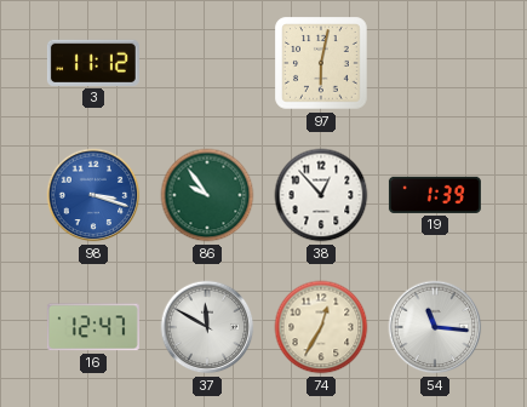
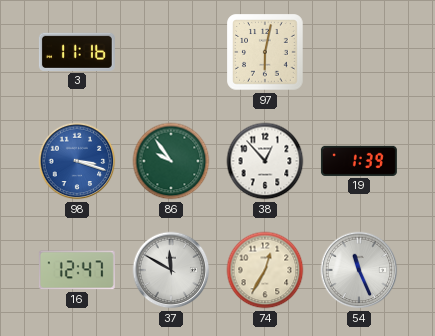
3: 11:12 -> 11:16 (77, 52)
54: 11:16 -> 11:26 (359, 270)
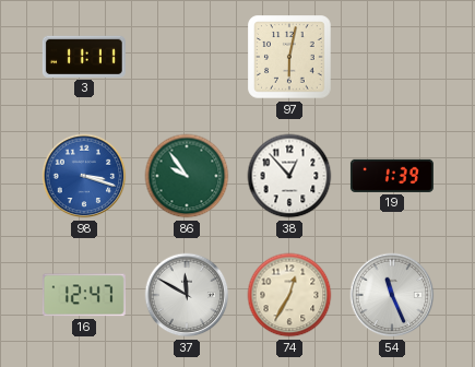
3: 11:16 -> 11:11 (84, 57)
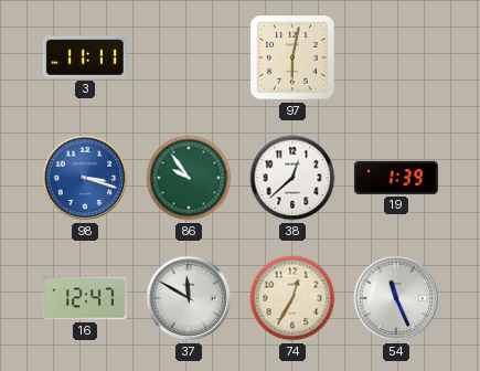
38: 12:53 -> 12:38 (292, 178)
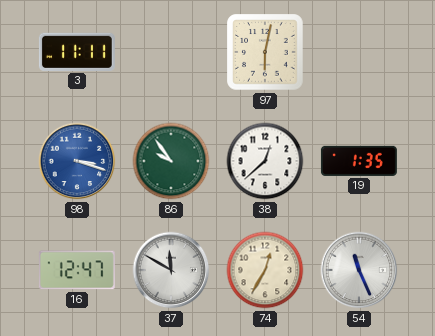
19: 1:39 -> 1:35 (359, 161)
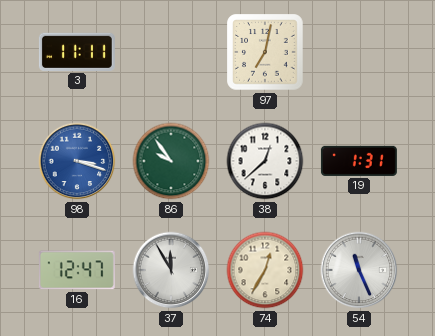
97: 6:02 -> 7:02 (265, 52)
19: 1:35 -> 1:31 (359, 161)
37: 11:50 -> 11:55 (171, 270)
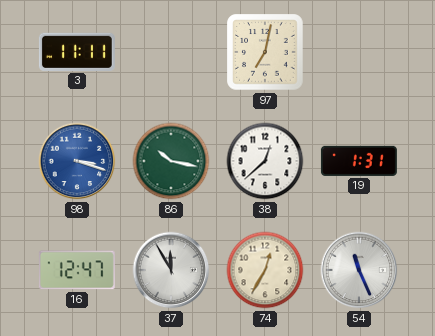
86: 9:54 -> 10:17 (171, 161)
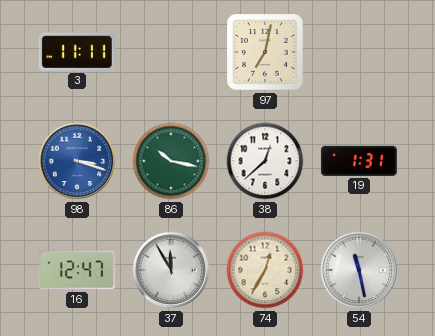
54: 11:26 -> 11:28 (359, 270)
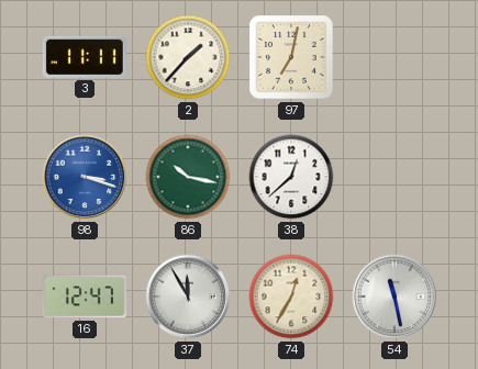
2: none -> 1:37 (188, 57)
19: 1:31 -> none (359, 161)
